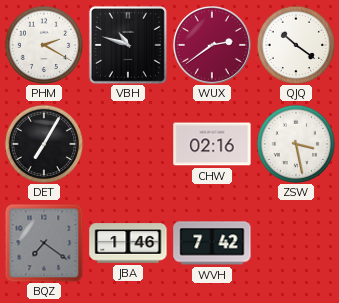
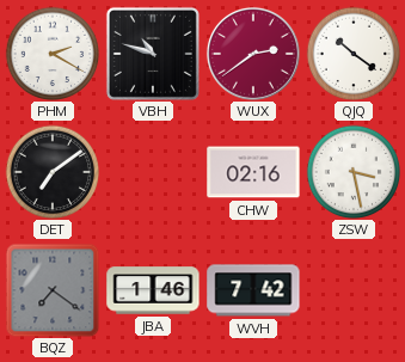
DET: 7:05 -> 7:09 (53, 172)
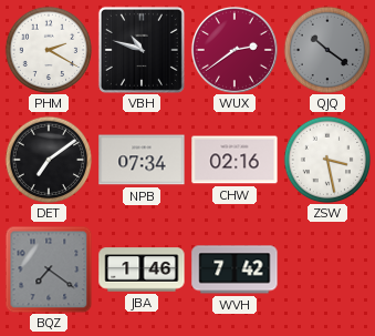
QJQ dial: white -> grey (327, 50)
NPB: none -> 07:34 (142, 160)
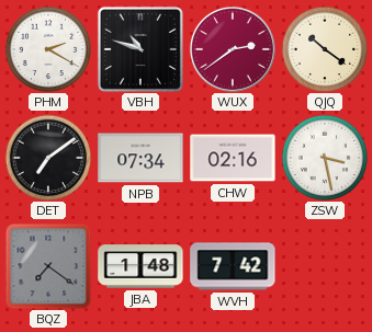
QJQ dial: grey -> cream (325, 49)
JBA: 1:46 -> 1:48 (140, 266)
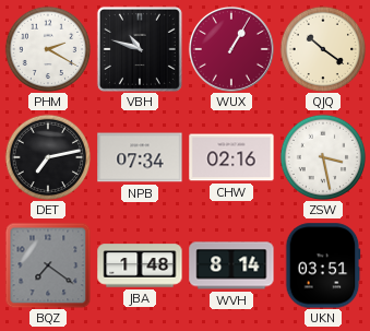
WUX: 2:39 -> 1:05 (231, 49)
DET: 7:09 -> 7:13 (48, 157)
WVH: 7:42 -> 8:14 (231, 265)
UKN: none -> 03:51 (323, 265)
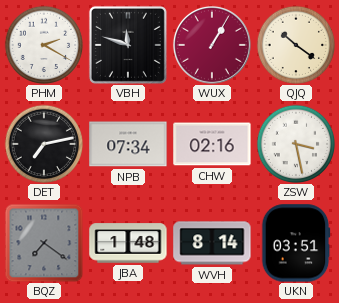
VBH: 10:48 -> 11:48 (128, 45)
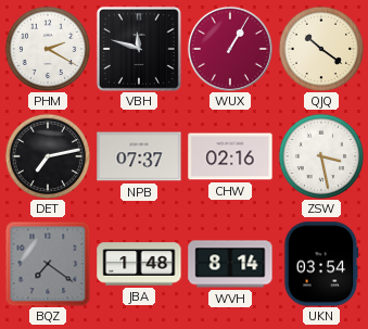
NPB: 07:34 -> 07:37 (139, 156)
UKN: 03:51 -> 03:54 (321, 264)
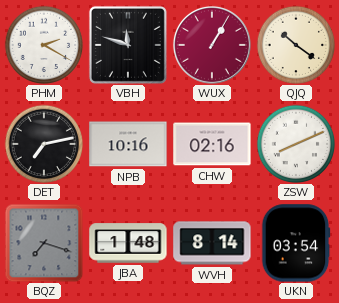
NPB: 07:37 -> 10:16 (128, 144)
ZSW: 3:28 -> 8:11 (296, 144)
BQZ: 7:21 -> 7:18 (44, 243)
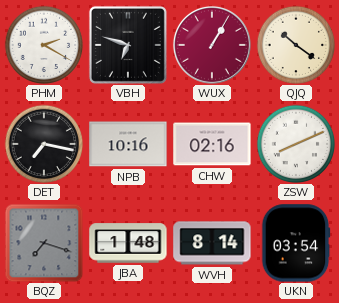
VBH: 11:48 -> 6:48 (128, 45)
DET: 7:13 -> 7:17 (44, 144)
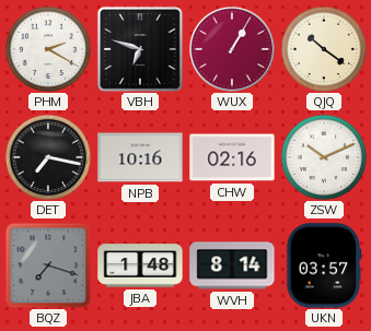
ZSW: 8:11 -> 10:11 (324, 157)
UKN: 03:54 -> 03:57 (324, 265)
